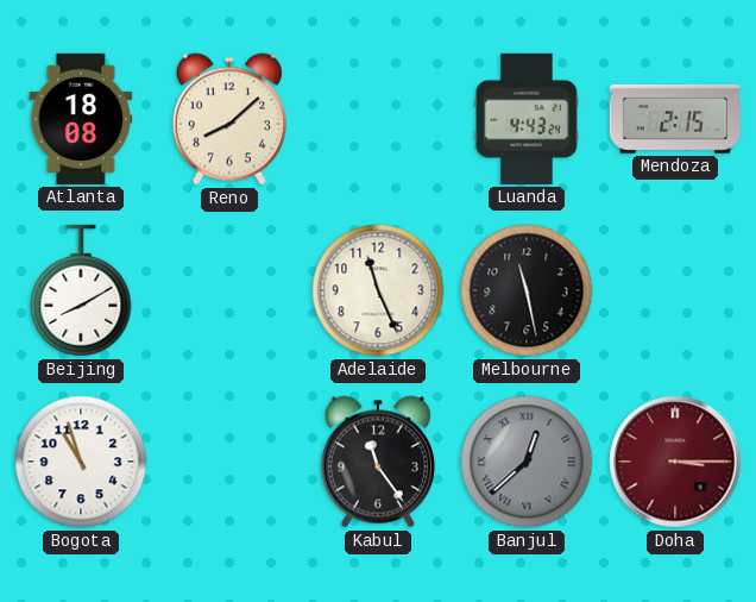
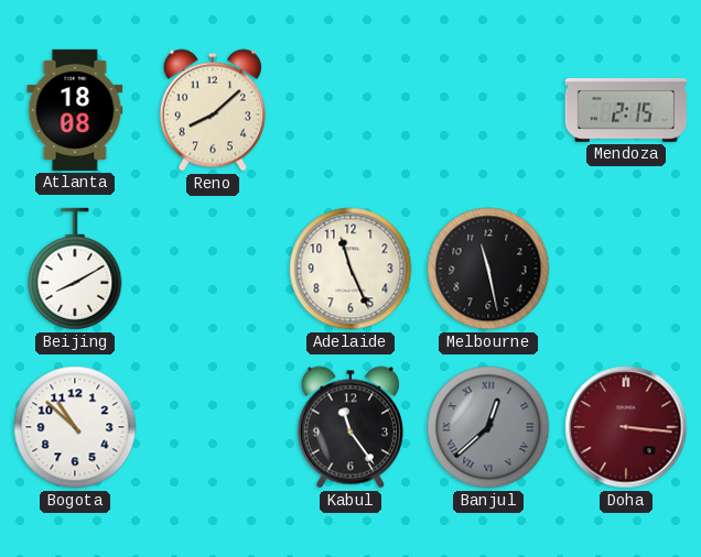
Luanda: 4:43 -> none (527, 119)
Bogota: 10:57 -> 10:52 (75, 427)
Doha: 3:15 -> 3:16 (626, 427)
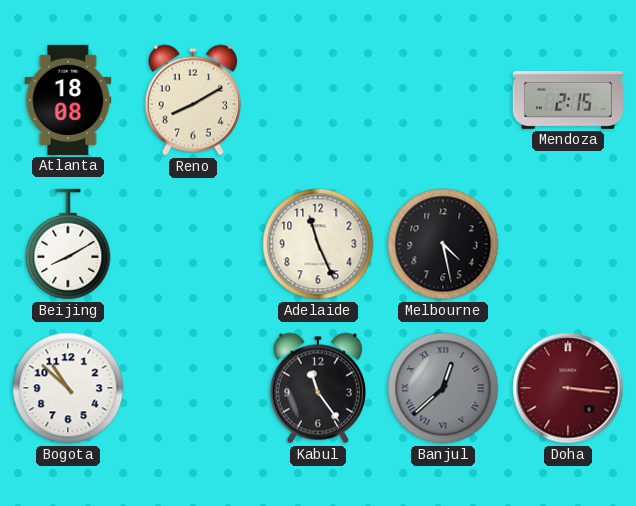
Reno: 8:08 -> 8:10 (193, 100)
Melbourne: 11:28 -> 4:28 (443, 244)
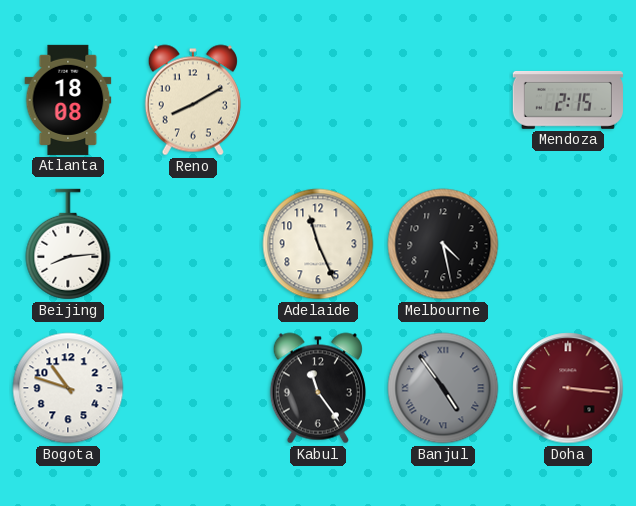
Beijing: 8:10 -> 8:14 (68, 244)
Bogota: 10:52 -> 10:48 (68, 388)
Banjul: 12:38 -> 4:54 (443, 388)
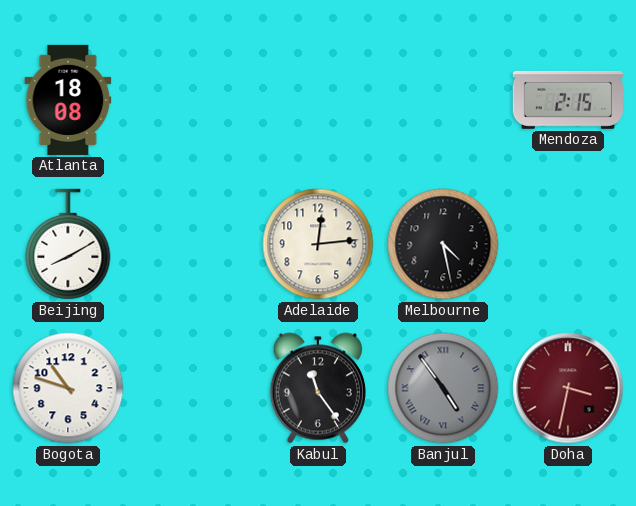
Reno: 8:10 -> none (193, 100)
Beijing: 8:14 -> 8:10 (68, 244)
Adelaide: 11:26 -> 12:14 (318, 244)
Doha: 3:16 -> 3:32 (568, 388)
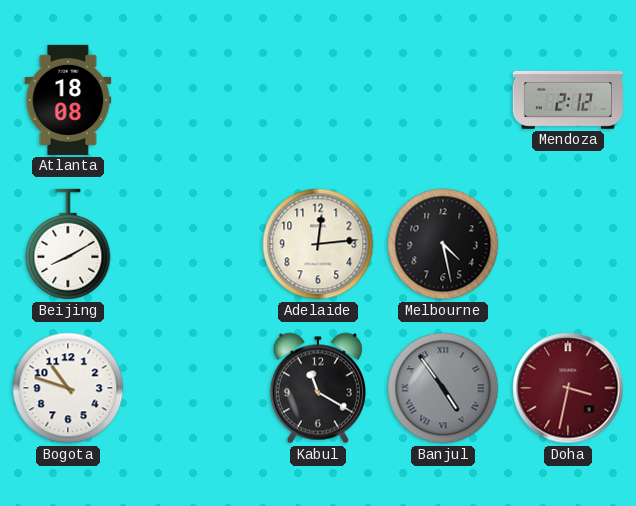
Mendoza: 2:15 -> 2:12 (568, 100)
Kabul: 11:24 -> 11:20 (318, 388)
